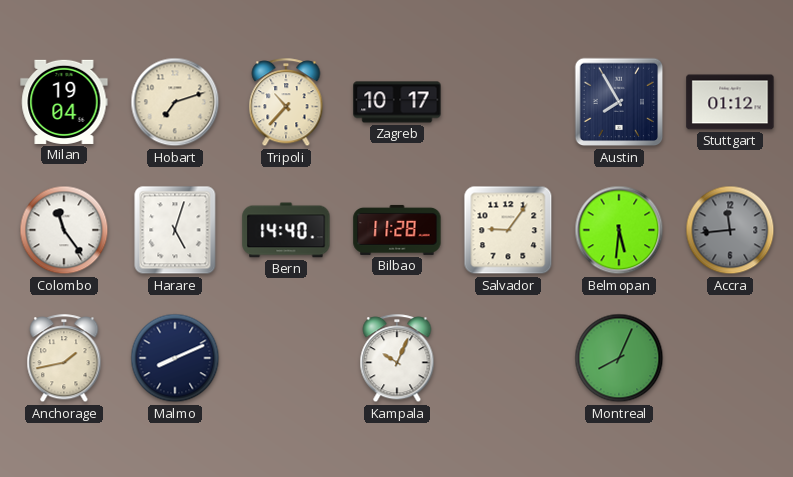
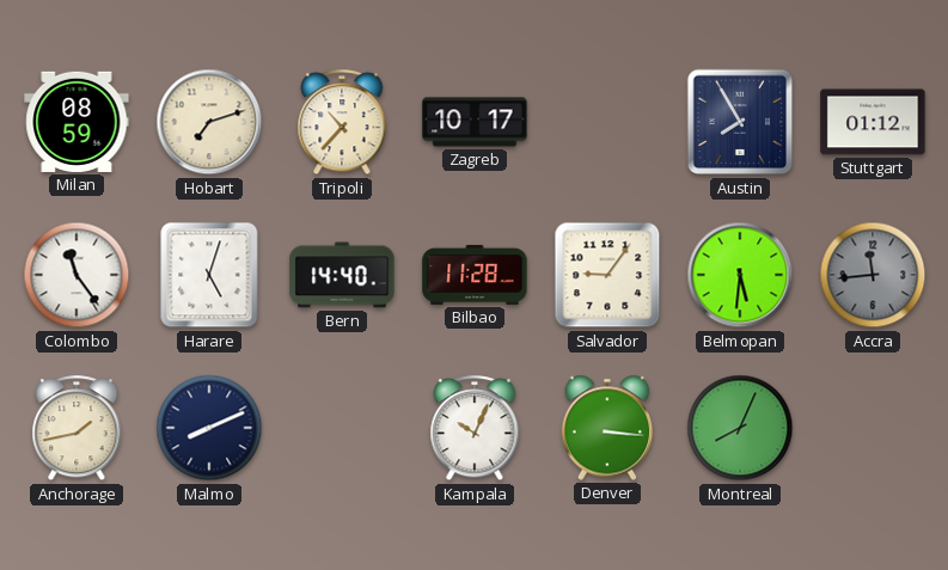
Milan: 19:04 -> 08:59 (77, 122)
Denver: none -> 3:16 (607, 428)
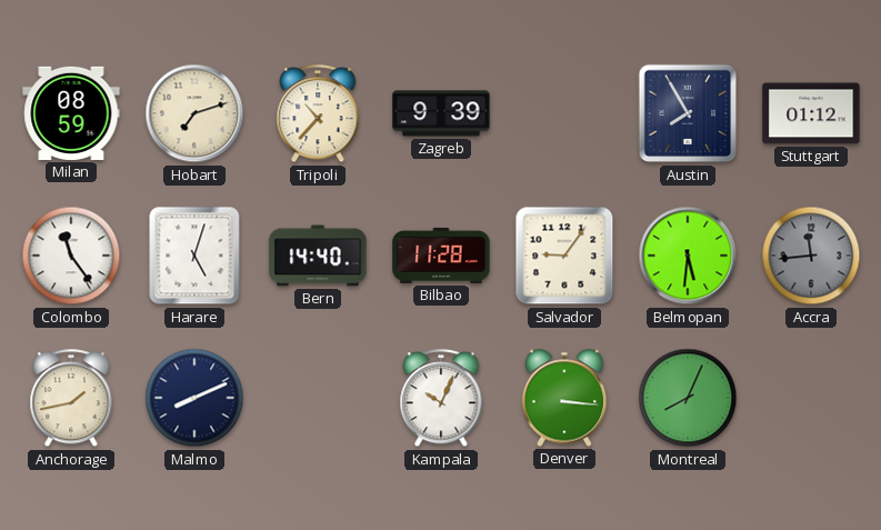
Zagreb: 10:17 -> 9:39 (441, 113)
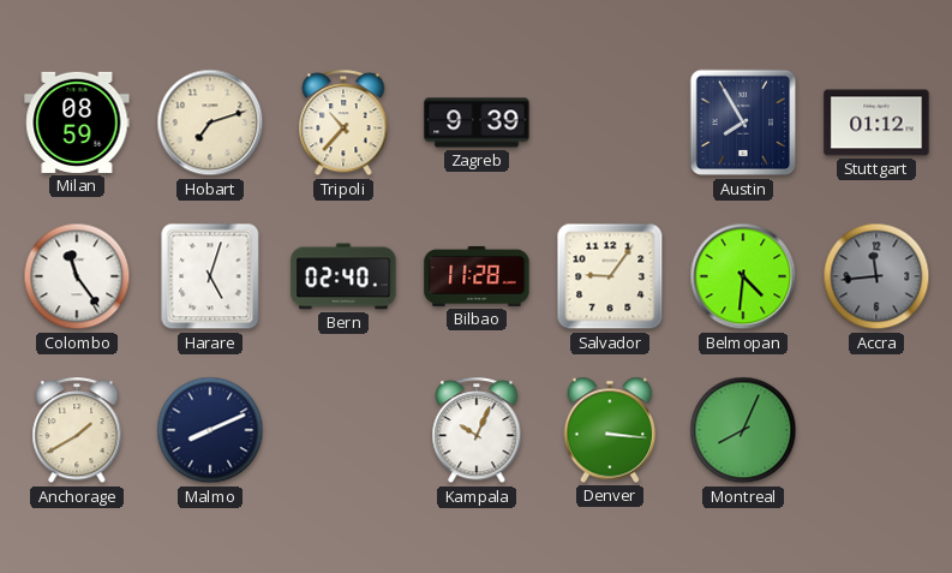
Bern: 14:40 -> 02:40 (343, 276)
Belmopan: 5:31 -> 4:31 (743, 276)
Anchorage: 1:43 -> 1:40 (77, 431)
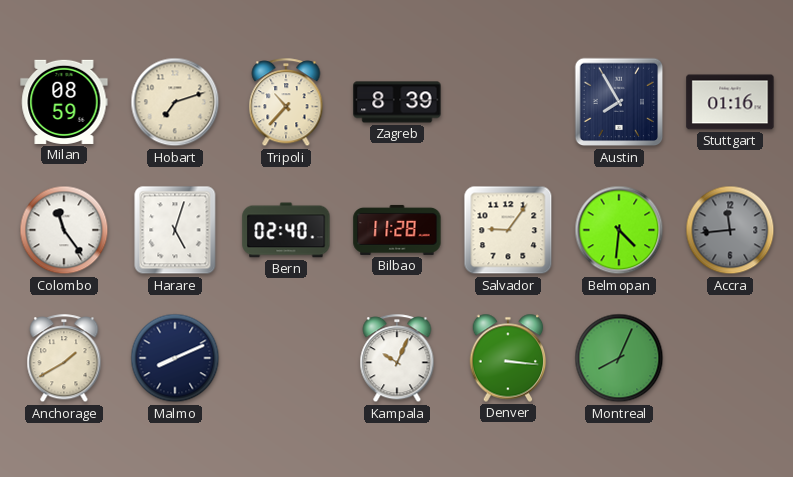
Zagreb: 9:39 -> 8:39 (397, 102)
Stuttgart: 01:12 -> 01:16 (730, 102)
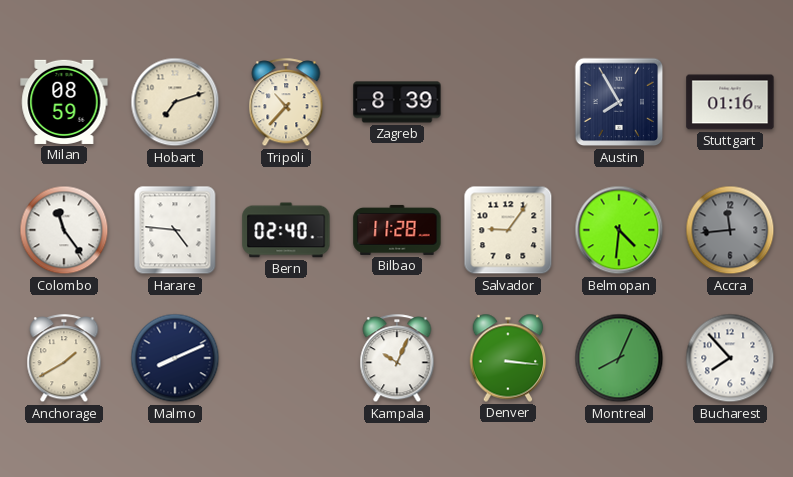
Harare: 5:03 -> 4:46 (175, 230)
Bucharest: none -> 7:53 (730, 358)
